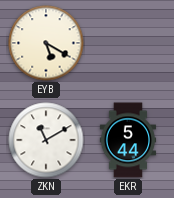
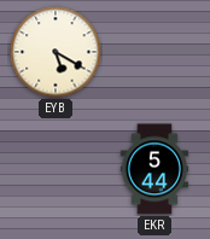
ZKN: 11:10 -> none (46, 140)
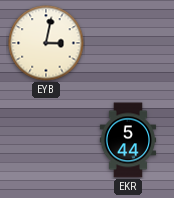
EYB: 5:20 -> 3:02 (46, 43)
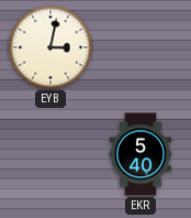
EKR: 5:44 -> 5:40 (141, 154)
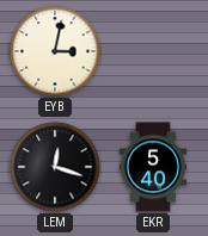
LEM: none -> 12:18 (55, 167)
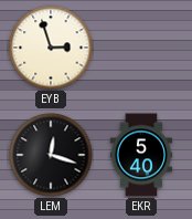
EYB: 3:02 -> 2:57 (51, 48)
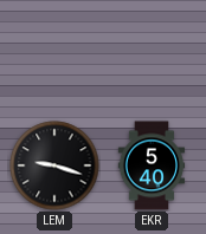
EYB: 2:57 -> none (51, 48)
LEM: 12:18 -> 9:18 (54, 165)
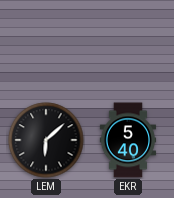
LEM: 9:18 -> 6:08 (46, 140)
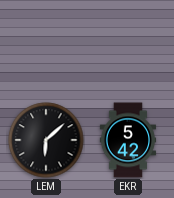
EKR: 5:40 -> 5:42 (128, 140)
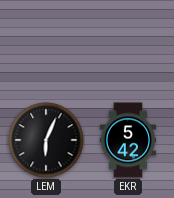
LEM: 6:08 -> 6:04 (46, 140)
